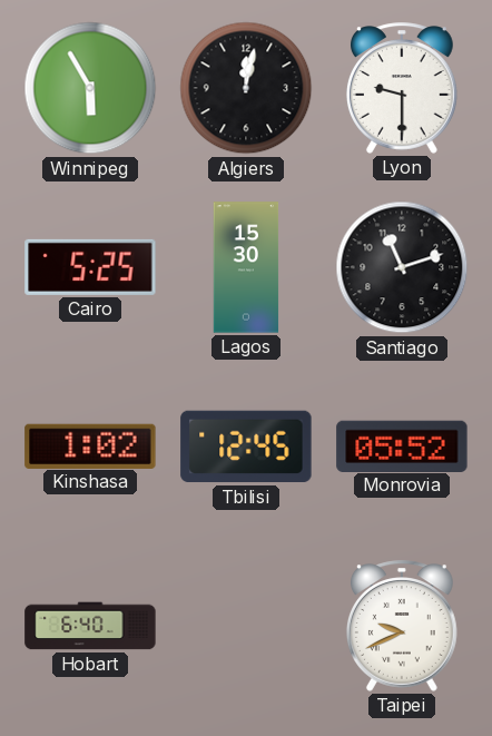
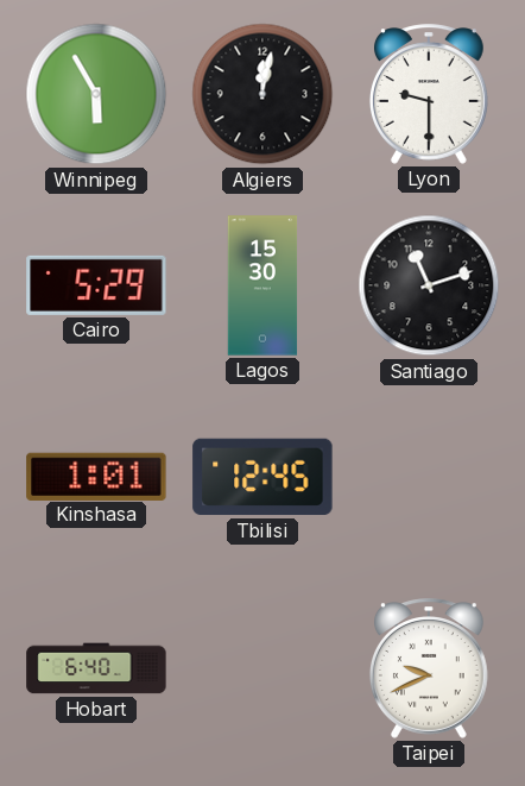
Cairo: 5:25 -> 5:29 (96, 285)
Kinshasa: 1:02 -> 1:01 (96, 476)
Monrovia: 05:52 -> none (402, 445)
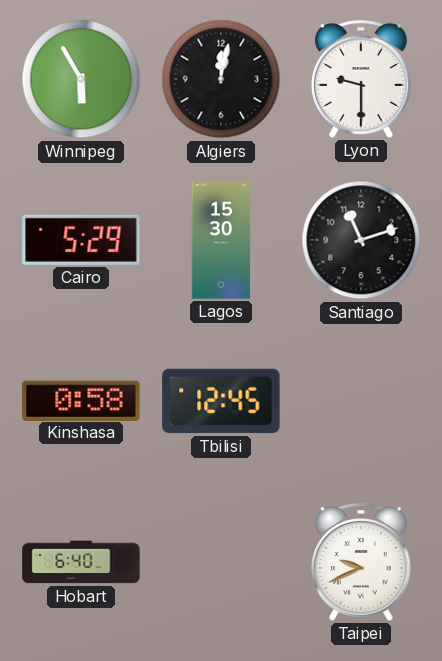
Kinshasa: 1:01 -> 0:58 (81, 400)
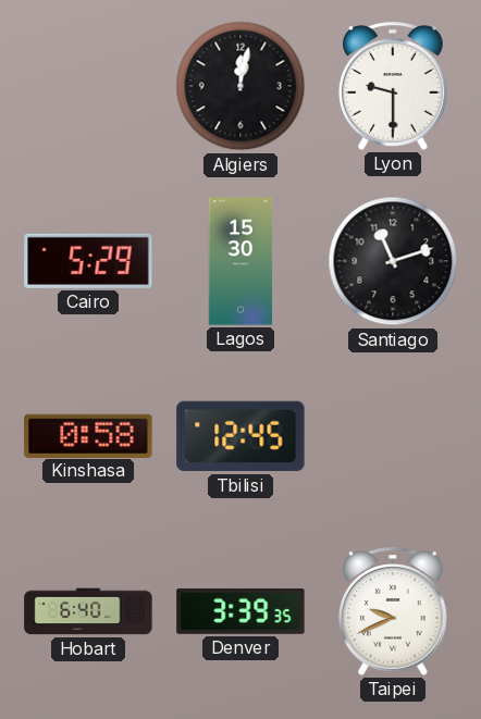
Winnipeg: 5:55 -> none (81, 79)
Denver: none -> 3:39 (240, 611)
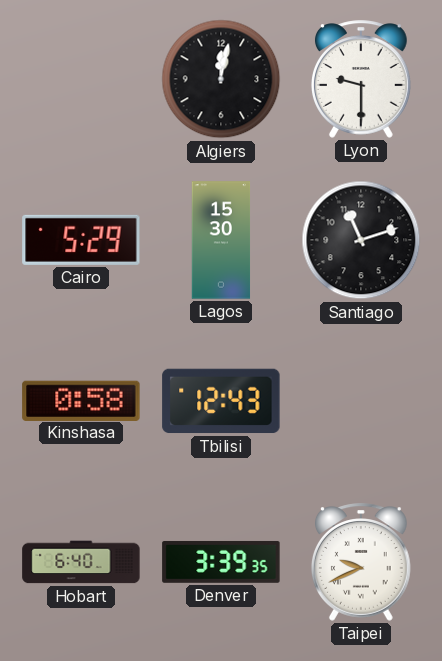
Tbilisi: 12:45 -> 12:43 (221, 401)
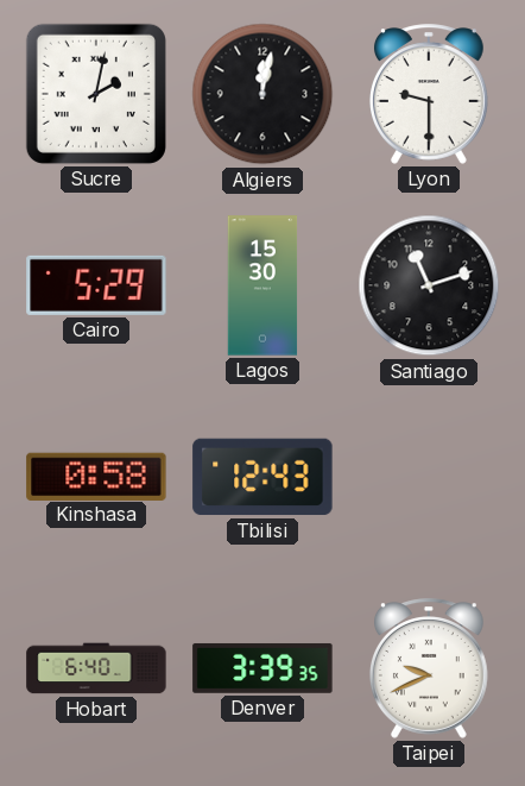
Sucre: none -> 2:02 (96, 94)
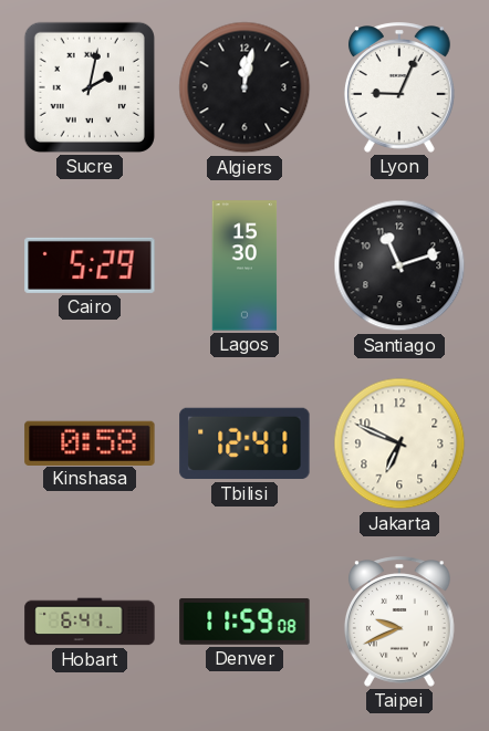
Lyon: 9:30 -> 9:04 (399, 87)
Tbilisi: 12:43 -> 12:41 (245, 443)
Jakarta: none -> 6:49 (399, 443)
Hobart: 6:40 -> 6:41 (90, 622)
Denver: 3:39 -> 11:59 (245, 622)
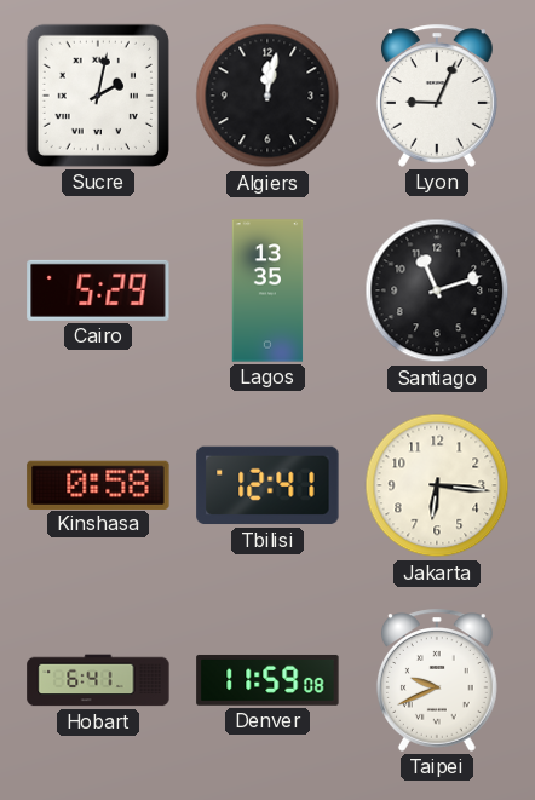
Lagos: 15:30 -> 13:35 (267, 290)
Jakarta: 6:49 -> 6:16 (437, 485)
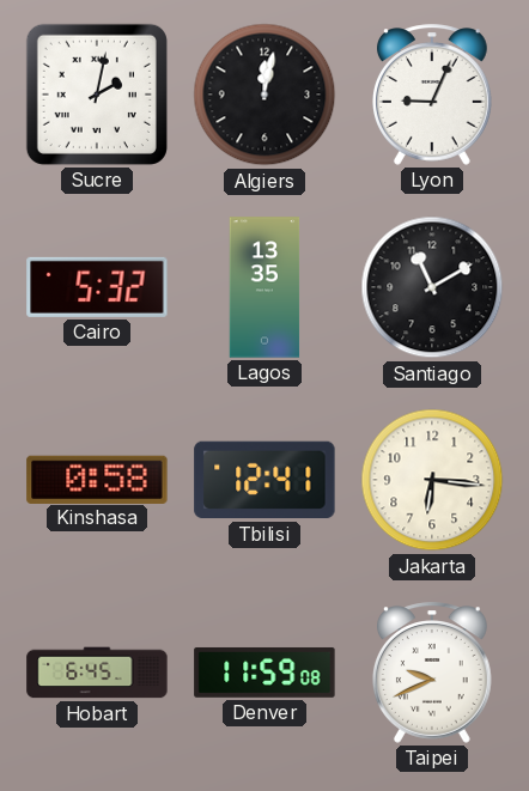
Cairo: 5:29 -> 5:32 (97, 287)
Santiago: 11:12 -> 11:10 (432, 287)
Hobart: 6:41 -> 6:45 (97, 673)
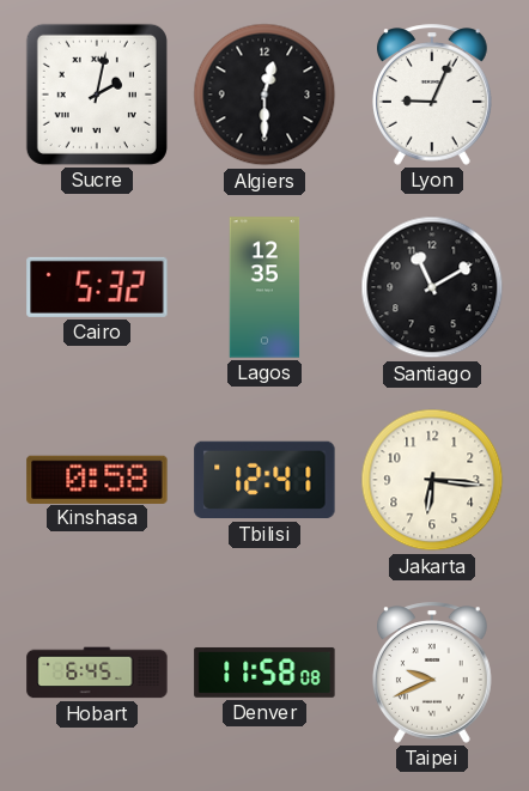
Algiers: 12:02 -> 12:30 (264, 95)
Lagos: 13:35 -> 12:35 (264, 287)
Denver: 11:59 -> 11:58 (264, 673)
